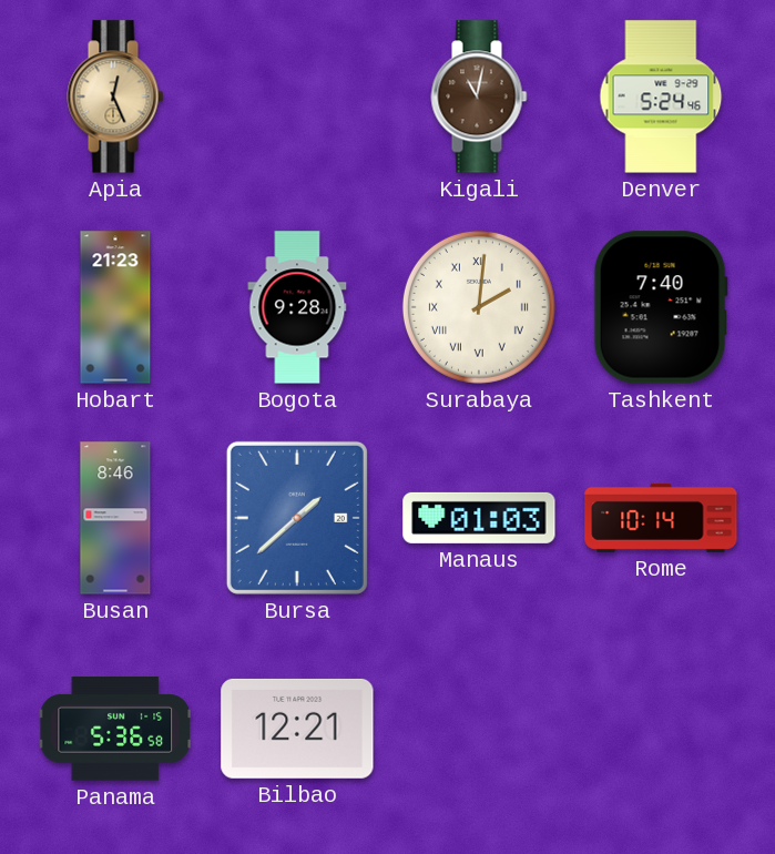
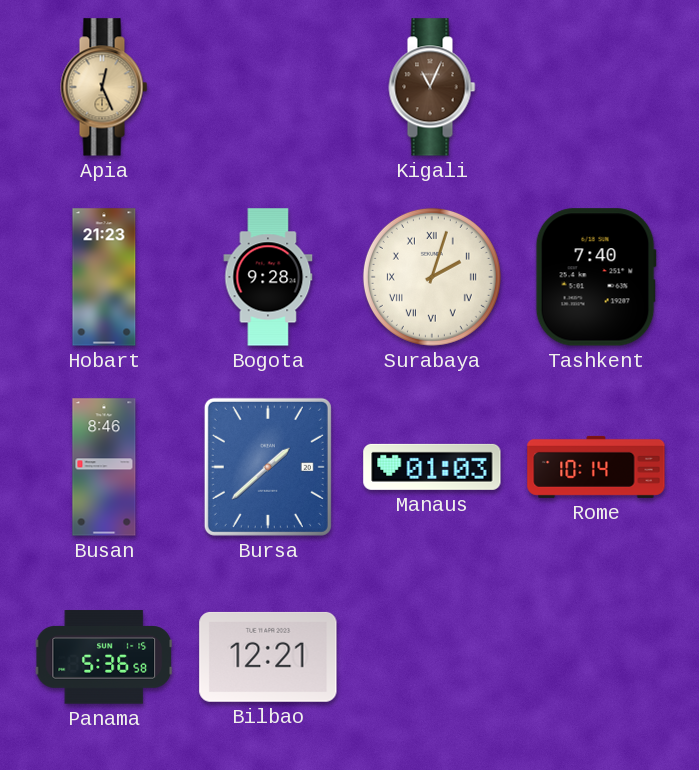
Kigali: 11:02 -> 11:04 (432, 87)
Denver: 5:24 -> none (661, 96)
Surabaya: 2:01 -> 2:03 (432, 277)
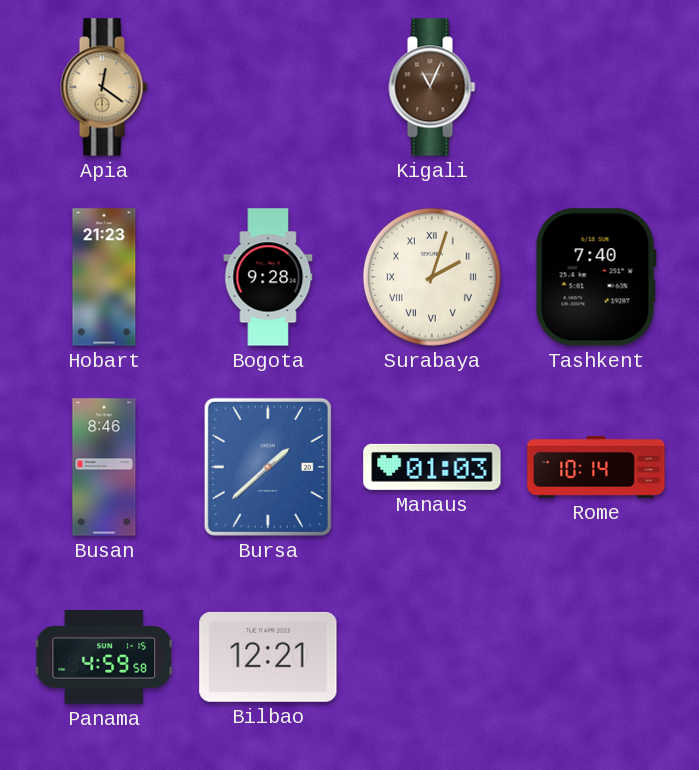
Apia: 12:26 -> 12:21 (104, 87)
Panama: 5:36 -> 4:59 (104, 657)
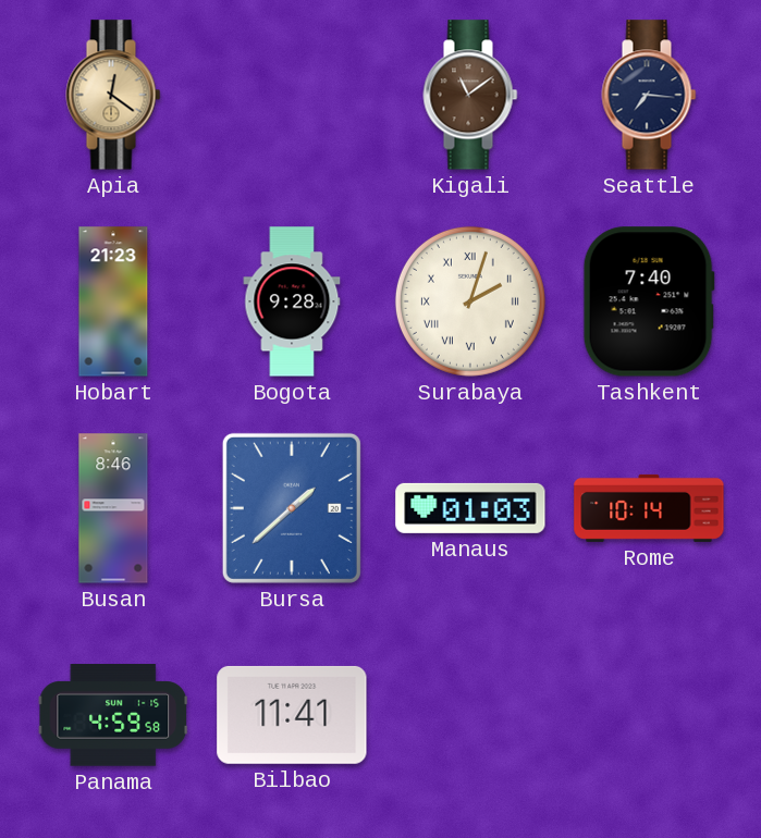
Kigali: 11:04 -> 11:09 (470, 95)
Seattle: none -> 7:16 (649, 95)
Bilbao: 12:21 -> 11:41 (292, 715)
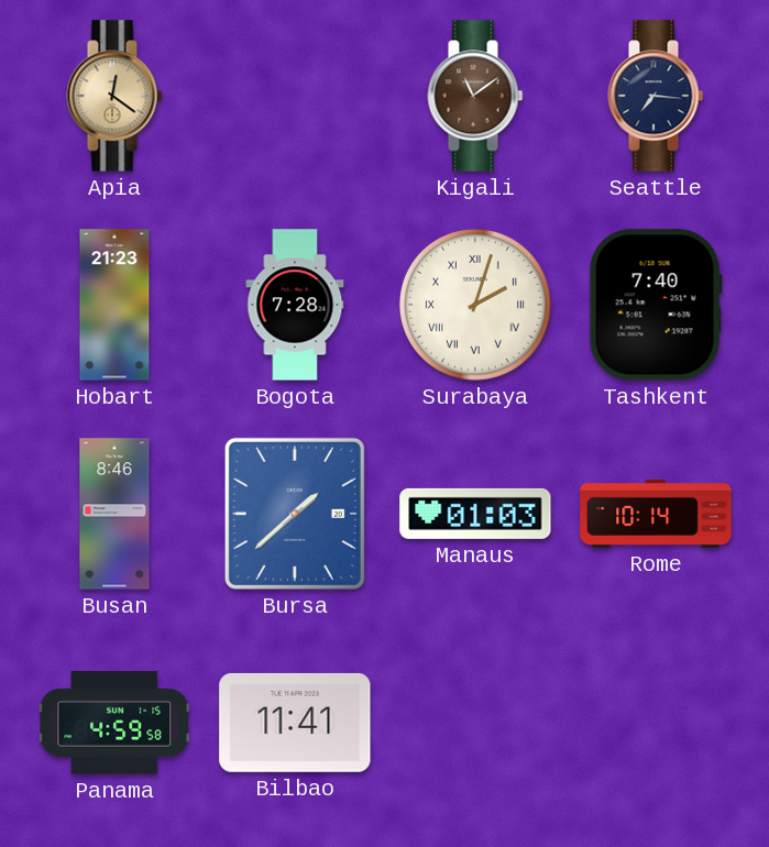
Bogota: 9:28 -> 7:28 (295, 305)
